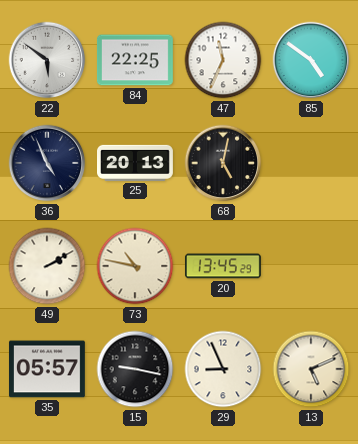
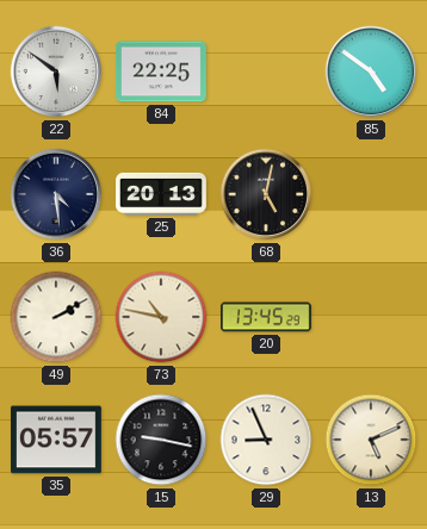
47: 11:34 -> none (223, 60)
36: 4:56 -> 4:29 (56, 194)
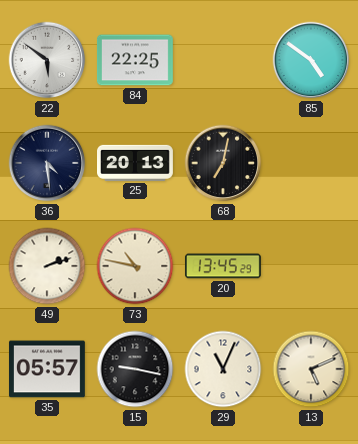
68: 5:02 -> 7:02 (223, 163)
49: 2:10 -> 2:12 (47, 266)
29: 8:56 -> 11:04 (223, 369)
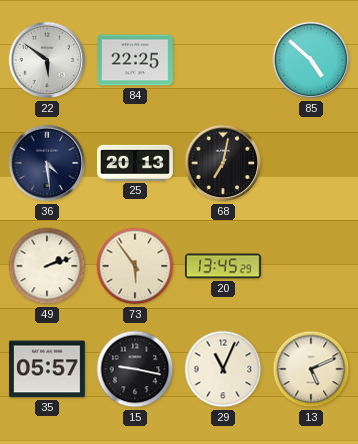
85: 4:51 -> 4:52 (311, 60)
73: 10:47 -> 5:54 (135, 266)
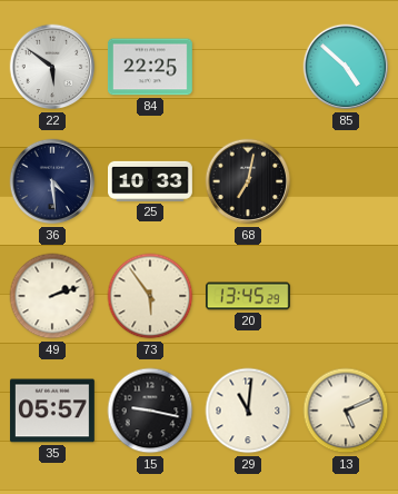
25: 20:13 -> 10:33 (151, 181)
29: 11:04 -> 11:01 (248, 411)
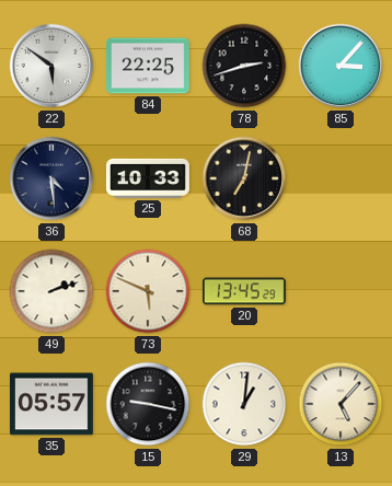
78: none -> 2:42 (244, 66)
85: 4:52 -> 3:07 (341, 66)
73: 5:54 -> 5:49 (148, 291)
29: 11:01 -> 1:01 (244, 404)
13: 5:11 -> 5:07 (341, 404)
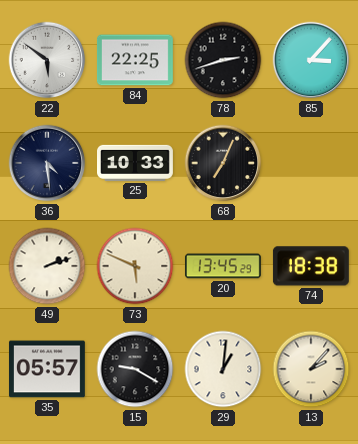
68: 7:02 -> 7:04 (223, 163)
74: none -> 18:38 (311, 266)
15: 9:17 -> 9:20 (135, 369)
13: 5:07 -> 2:07 (311, 369)
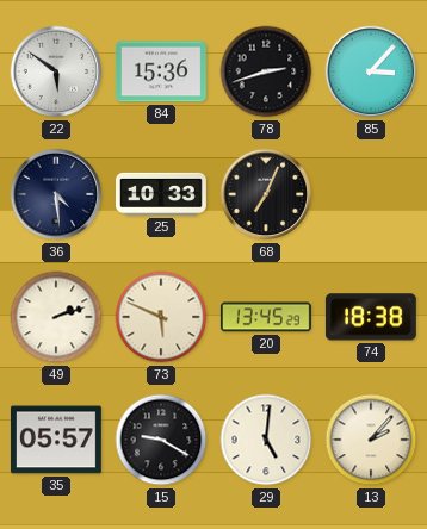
84: 22:25 -> 15:36 (161, 71)
29: 1:01 -> 5:01 (266, 440)
